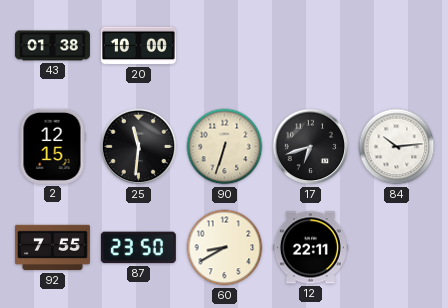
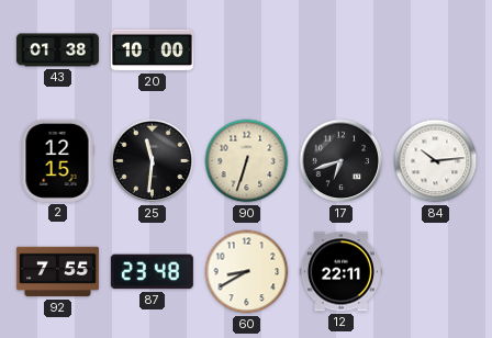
87: 23:50 -> 23:48 (152, 272)
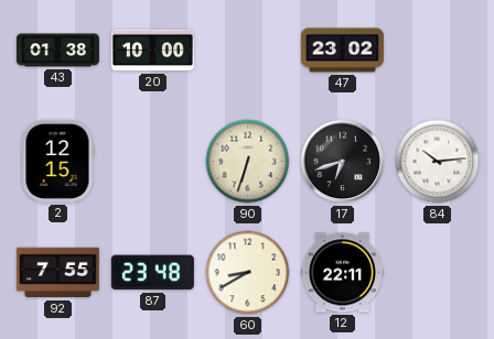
47: none -> 23:02 (342, 51)
25: 11:31 -> none (153, 161)
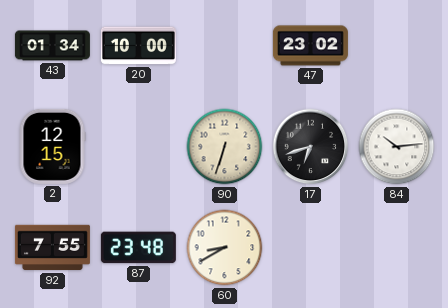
43: 01:38 -> 01:34 (52, 46)
12: 22:11 -> none (342, 273)
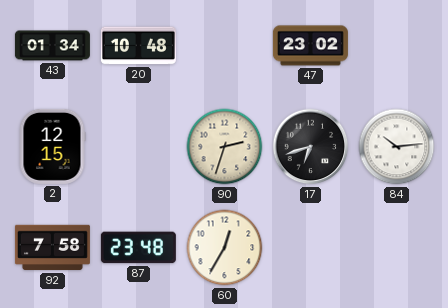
20: 10:00 -> 10:48 (138, 46)
90: 6:33 -> 2:33 (225, 147)
92: 7:55 -> 7:58 (52, 248)
60: 8:40 -> 12:35 (225, 248)
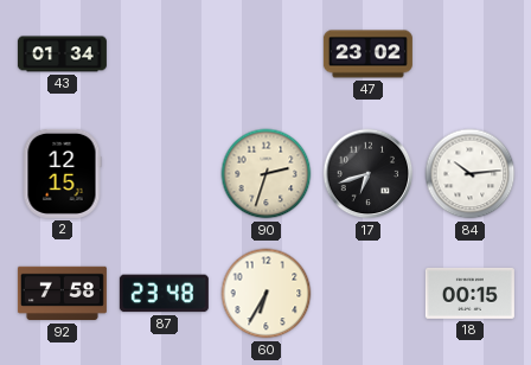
20: 10:48 -> none (138, 46)
60: 12:35 -> 6:35 (267, 294)
18: none -> 00:15 (469, 293)
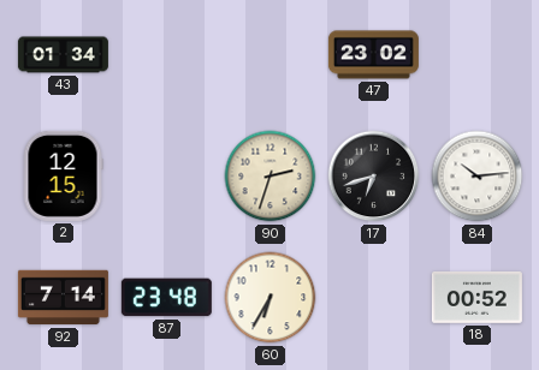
92: 7:58 -> 7:14 (63, 298)
18: 00:15 -> 00:52 (476, 297)
